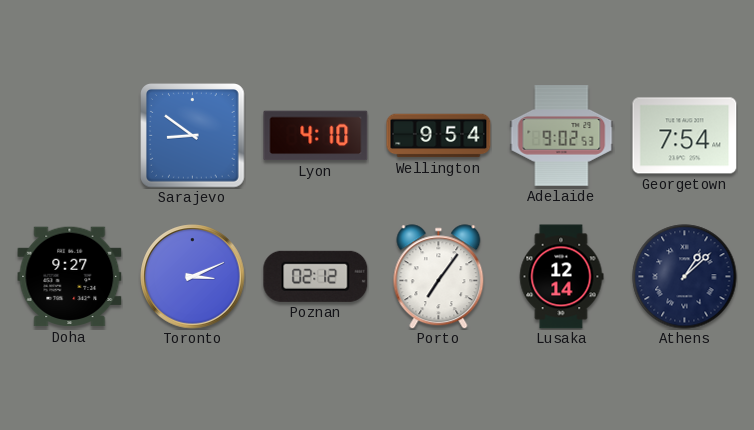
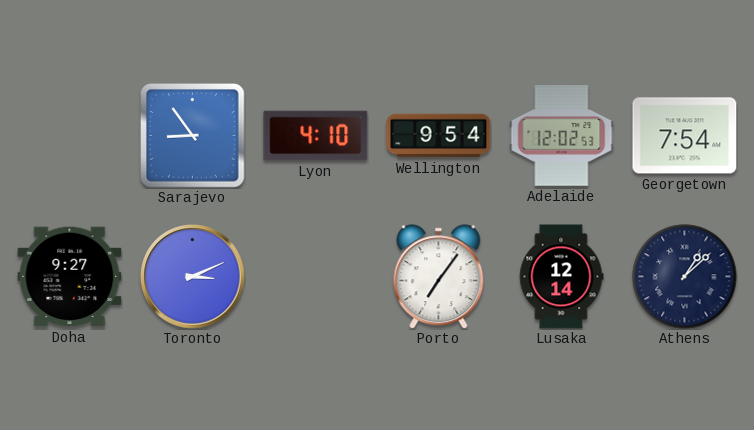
Sarajevo: 8:51 -> 8:54 (193, 136)
Adelaide: 9:02 -> 12:02 (562, 136)
Poznan: 02:12 -> none (316, 276)
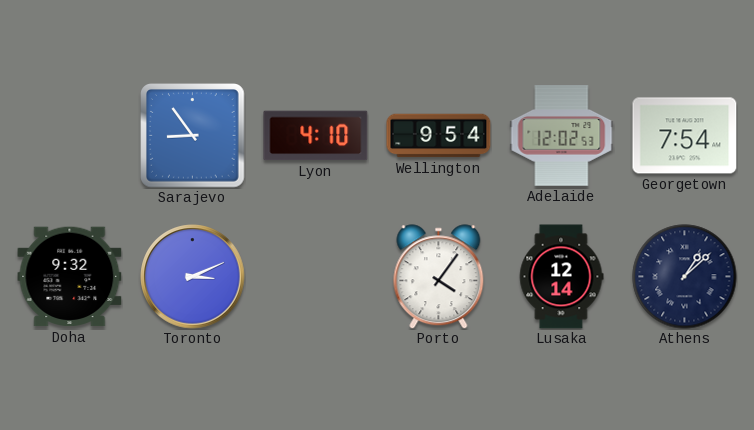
Doha: 9:27 -> 9:32 (70, 277)
Porto: 7:06 -> 4:06 (439, 277)
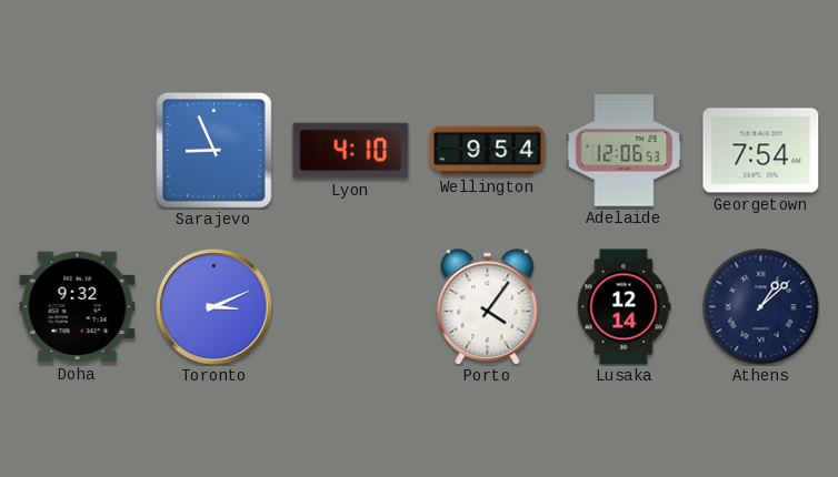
Sarajevo: 8:54 -> 8:56 (215, 151)
Adelaide: 12:02 -> 12:06 (625, 151)
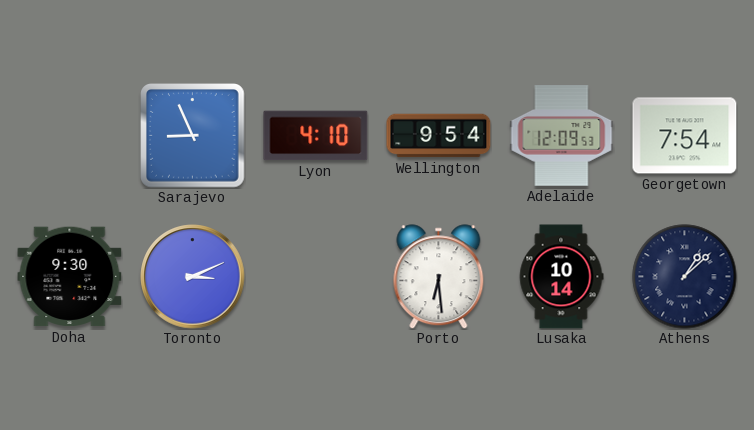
Adelaide: 12:06 -> 12:09 (562, 136)
Doha: 9:32 -> 9:30 (70, 277)
Porto: 4:06 -> 6:29 (439, 277)
Lusaka: 12:14 -> 10:14 (561, 277)
